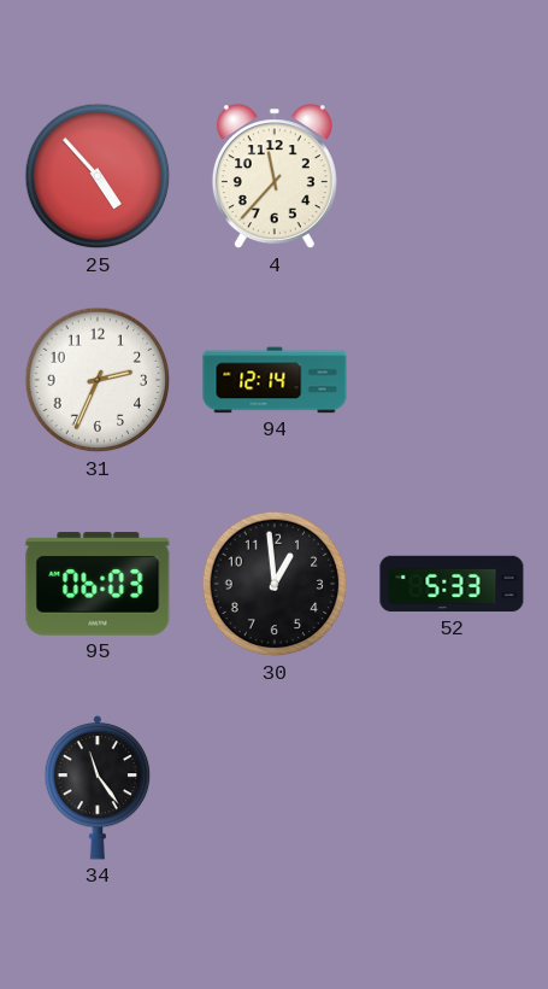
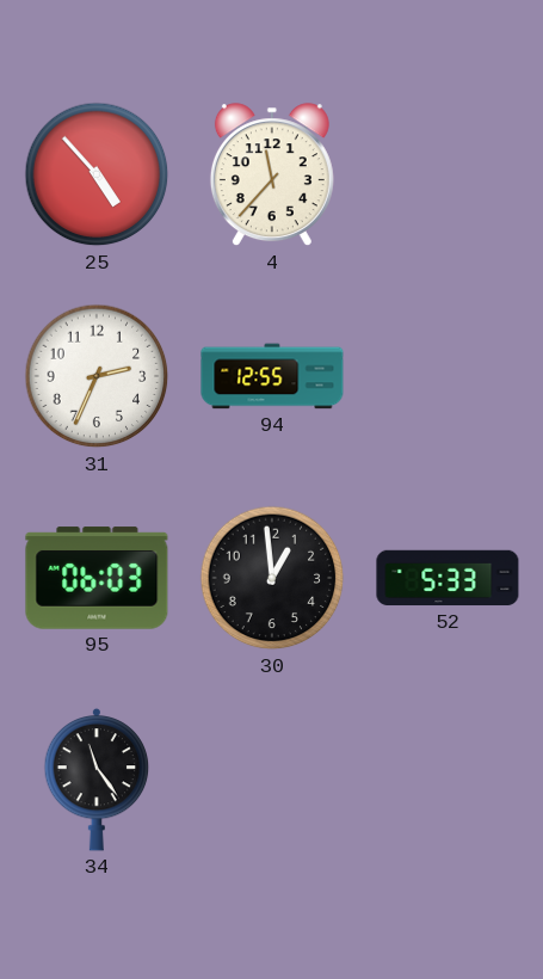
94: 12:14 -> 12:55 (272, 376)
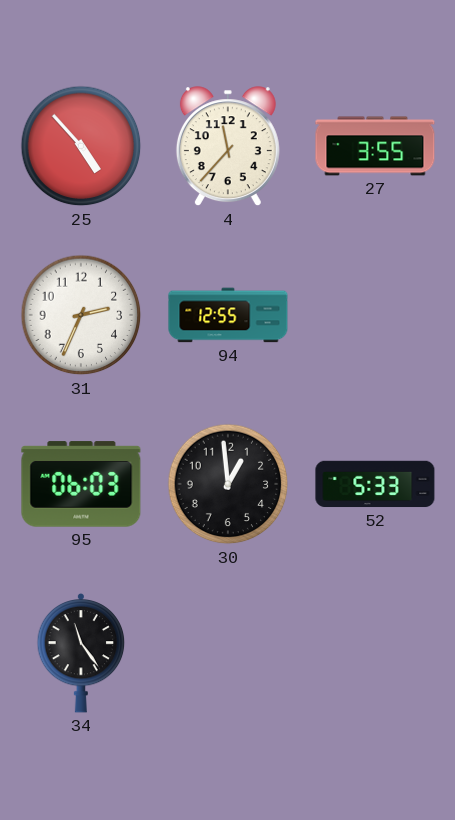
27: none -> 3:55 (375, 146)
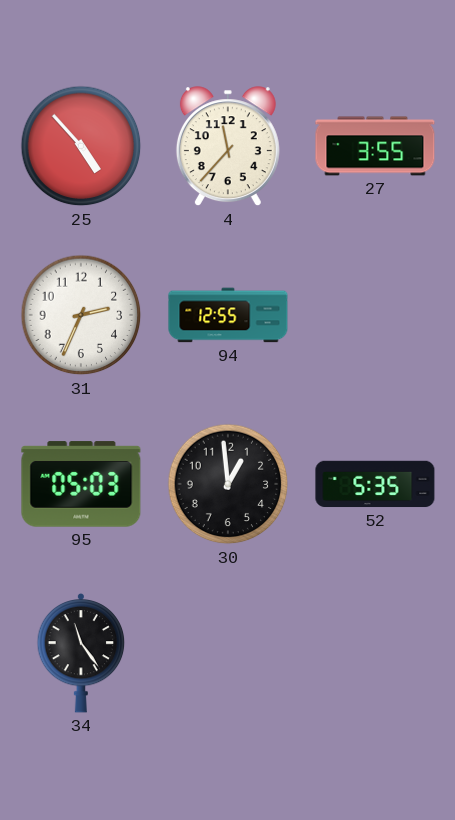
95: 06:03 -> 05:03 (81, 484)
52: 5:33 -> 5:35 (375, 484)
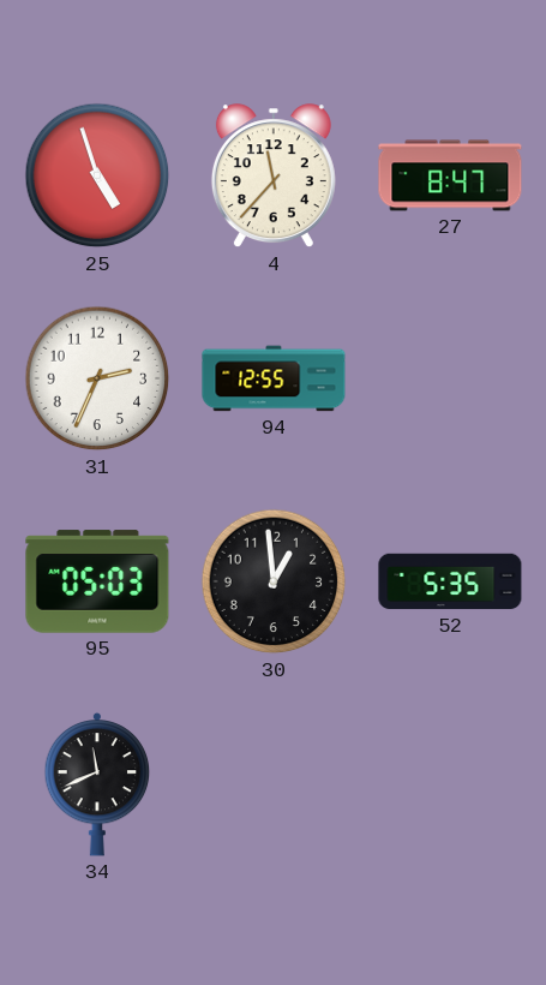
25: 4:53 -> 4:57 (97, 175)
27: 3:55 -> 8:47 (450, 175)
34: 11:24 -> 11:41 (97, 784)
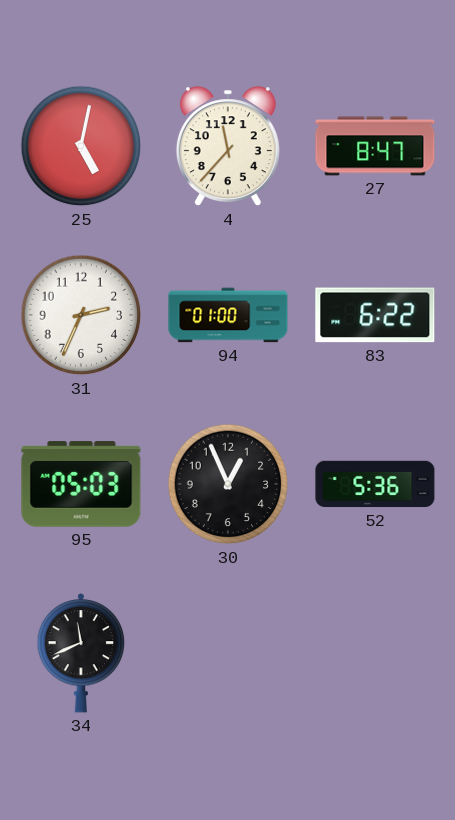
25: 4:57 -> 5:02 (81, 146)
94: 12:55 -> 01:00 (228, 315)
83: none -> 6:22 (375, 315)
30: 12:59 -> 12:56 (228, 484)
52: 5:35 -> 5:36 (375, 484)
